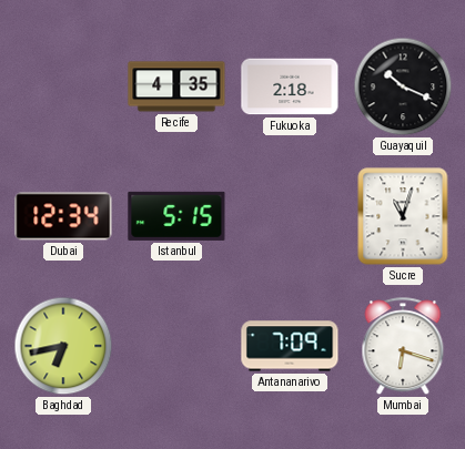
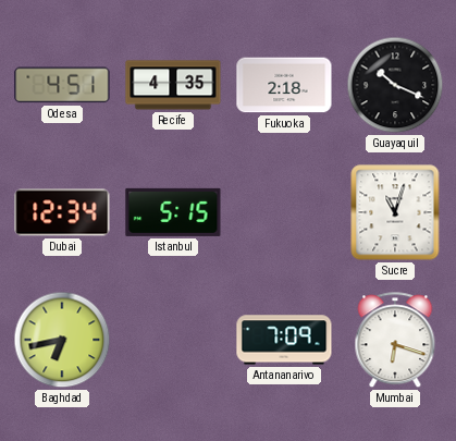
Odesa: none -> 4:51 (62, 85)
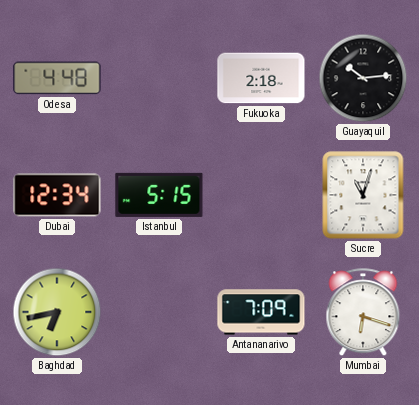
Odesa: 4:51 -> 4:48 (57, 78)
Recife: 4:35 -> none (173, 85)
Guayaquil: 10:19 -> 10:14 (363, 78)
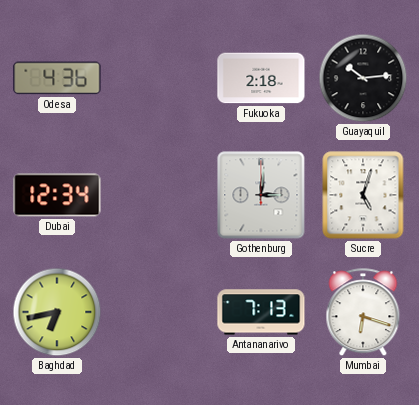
Odesa: 4:48 -> 4:36 (57, 78)
Istanbul: 5:15 -> none (159, 195)
Gothenburg: none -> 3:01 (261, 195)
Sucre: 11:03 -> 5:03 (363, 195)
Antananarivo: 7:09 -> 7:13 (261, 312)
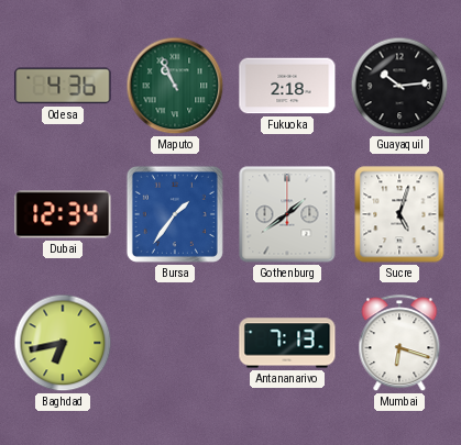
Maputo: none -> 10:56 (175, 86)
Bursa: none -> 1:36 (175, 214)
Gothenburg: 3:01 -> 1:39 (287, 214)
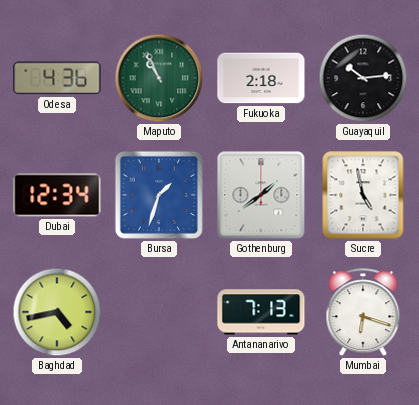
Bursa: 1:36 -> 1:33 (159, 195)
Sucre: 5:03 -> 4:58 (363, 195)
Baghdad: 6:43 -> 4:43 (57, 312)
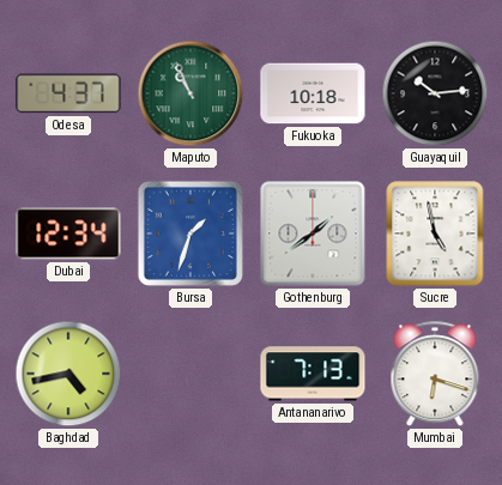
Odesa: 4:36 -> 4:37 (68, 93)
Fukuoka: 2:18 -> 10:18 (313, 93)
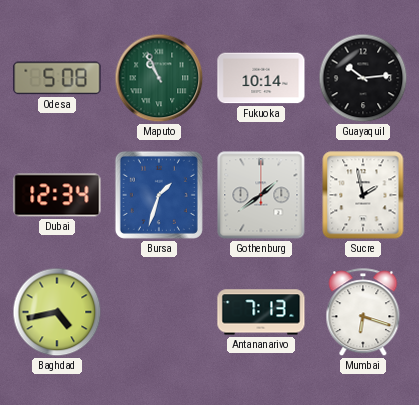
Odesa: 4:37 -> 5:08 (57, 78)
Fukuoka: 10:18 -> 10:14 (261, 78)
Sucre: 4:58 -> 1:58 (363, 195)
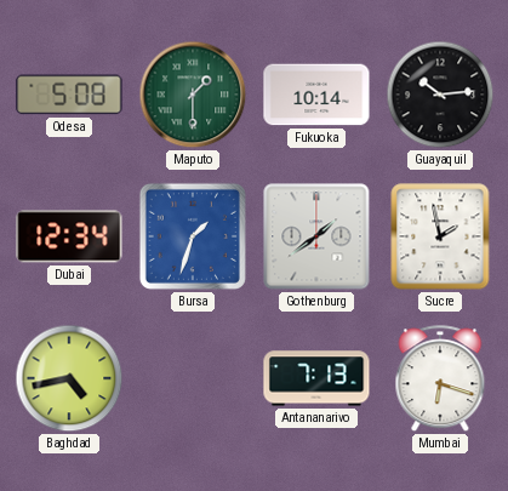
Maputo: 10:56 -> 1:30 (193, 95)
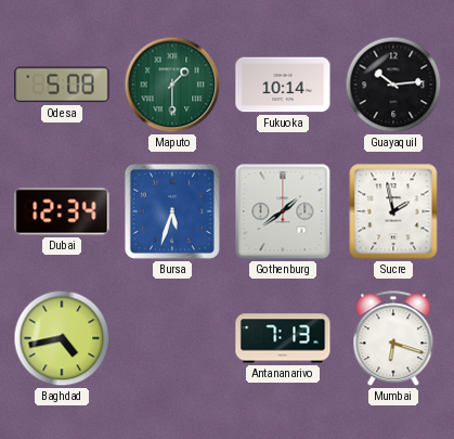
Bursa: 1:33 -> 5:33 (172, 211)
